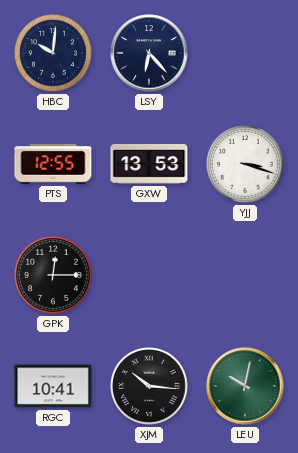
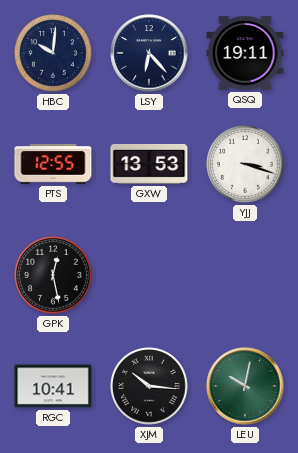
QSQ: none -> 19:11 (245, 53)
GPK: 12:15 -> 12:28 (53, 275)
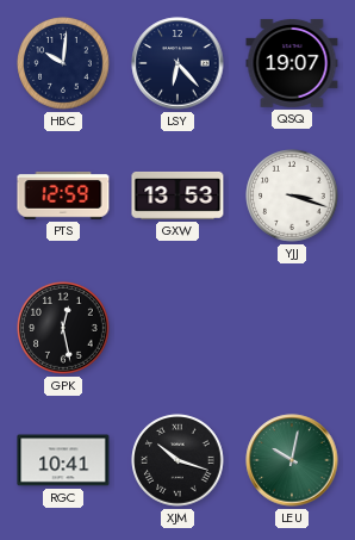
QSQ: 19:11 -> 19:07 (292, 63)
PTS: 12:55 -> 12:59 (63, 195)
XJM: 10:16 -> 10:18 (177, 460)
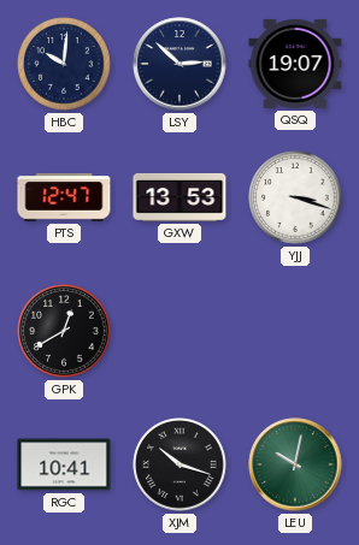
LSY: 6:23 -> 2:52 (179, 64)
PTS: 12:59 -> 12:47 (64, 197)
GPK: 12:28 -> 12:40 (64, 331)
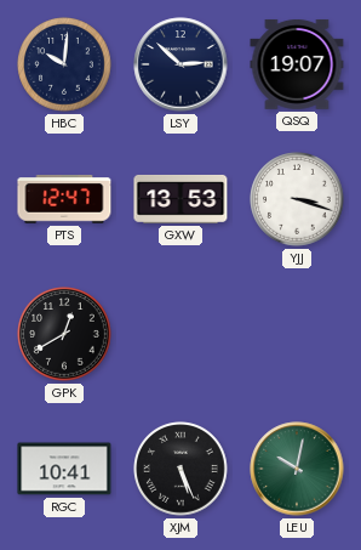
XJM: 10:18 -> 5:26 (180, 469)
